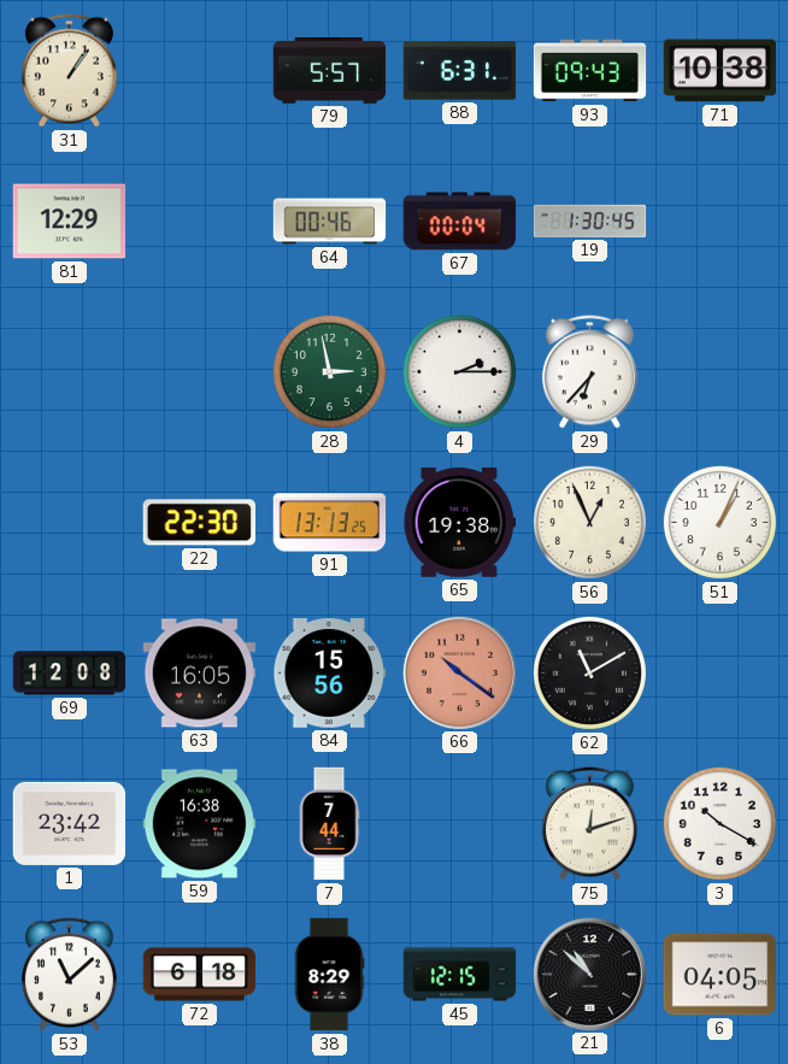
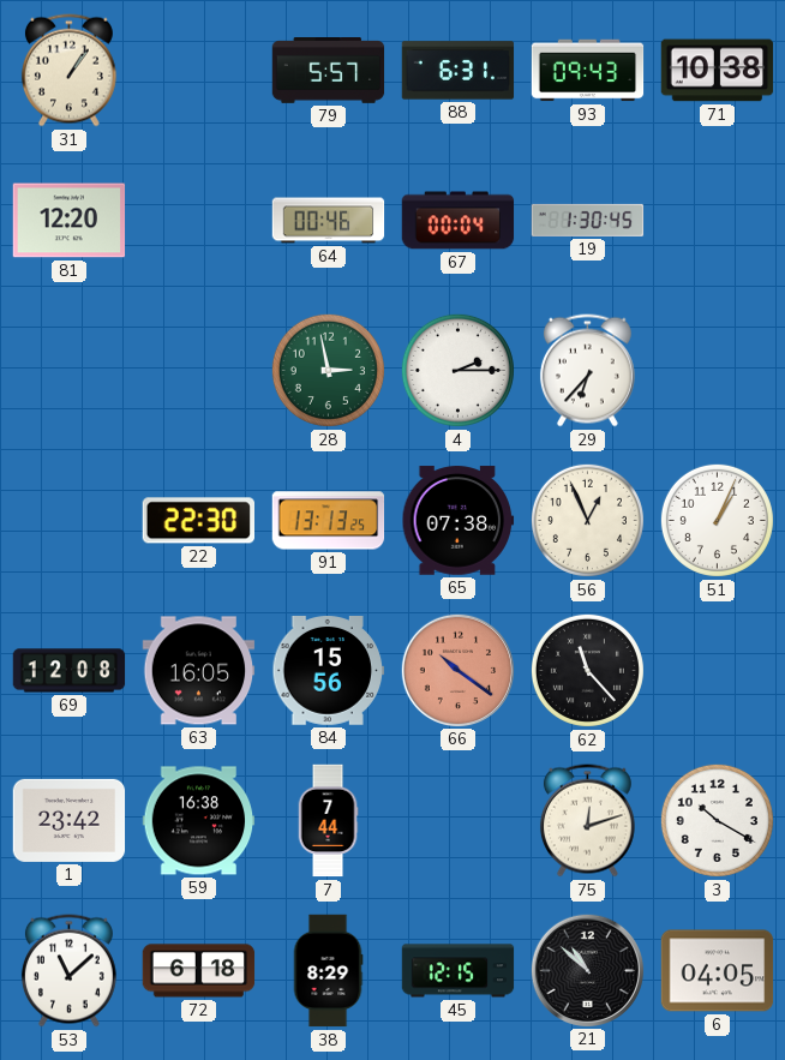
81: 12:29 -> 12:20 (70, 221)
65: 19:38 -> 07:38 (459, 521)
62: 11:10 -> 11:23 (587, 670)
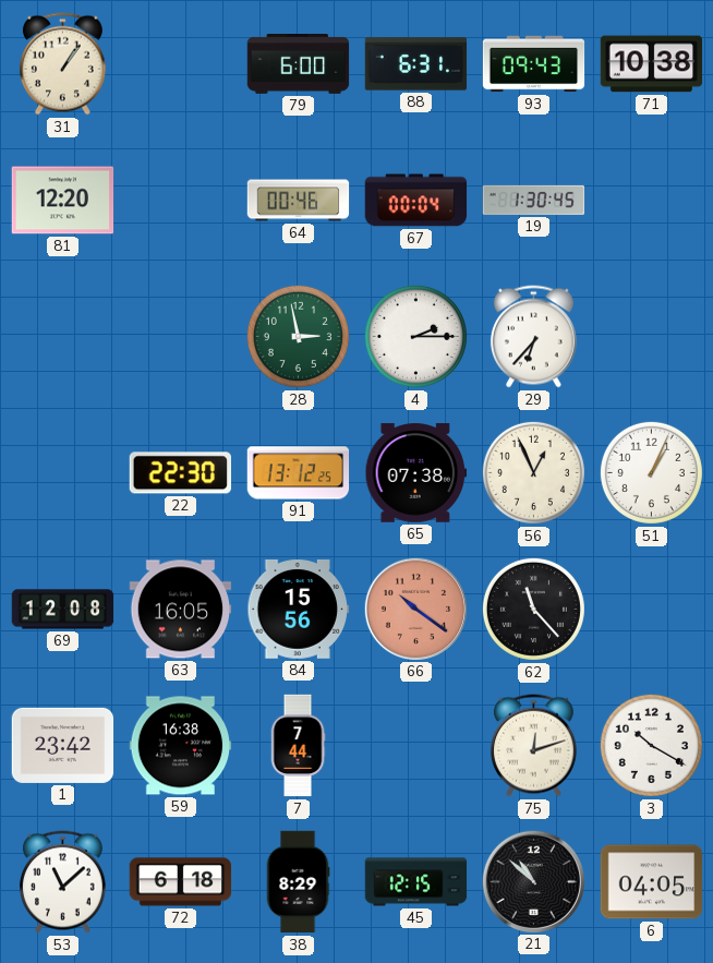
79: 5:57 -> 6:00 (299, 64)
91: 13:13 -> 13:12 (299, 473)
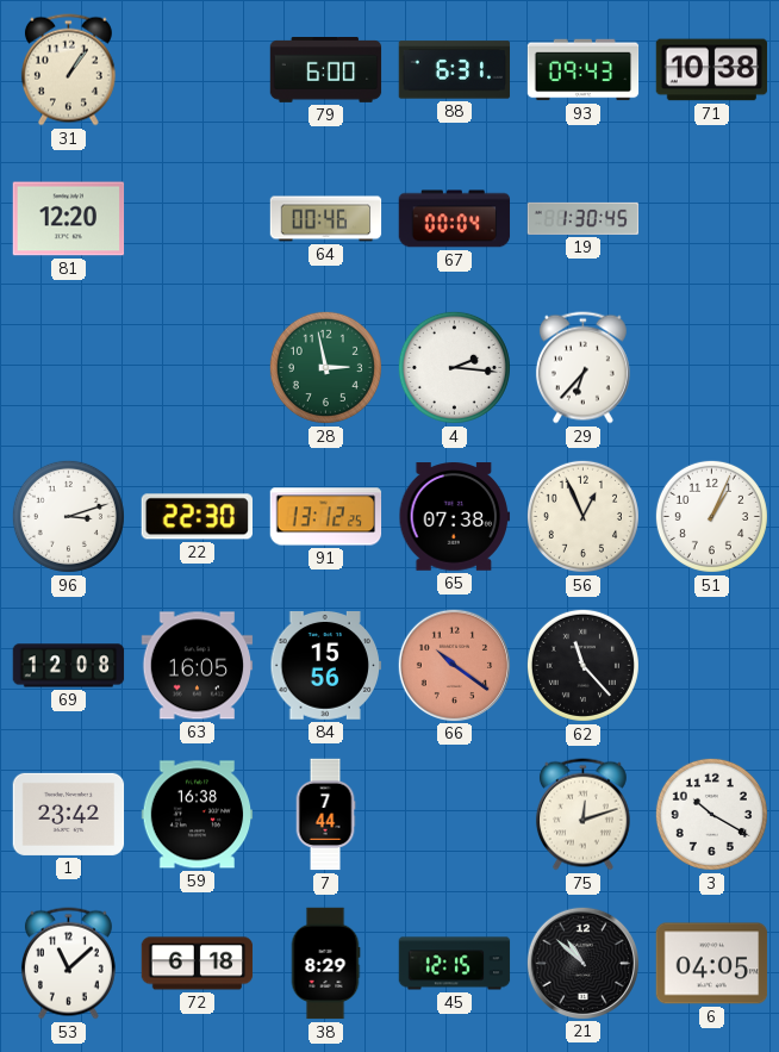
4: 2:15 -> 2:16 (454, 367)
96: none -> 3:12 (68, 516)
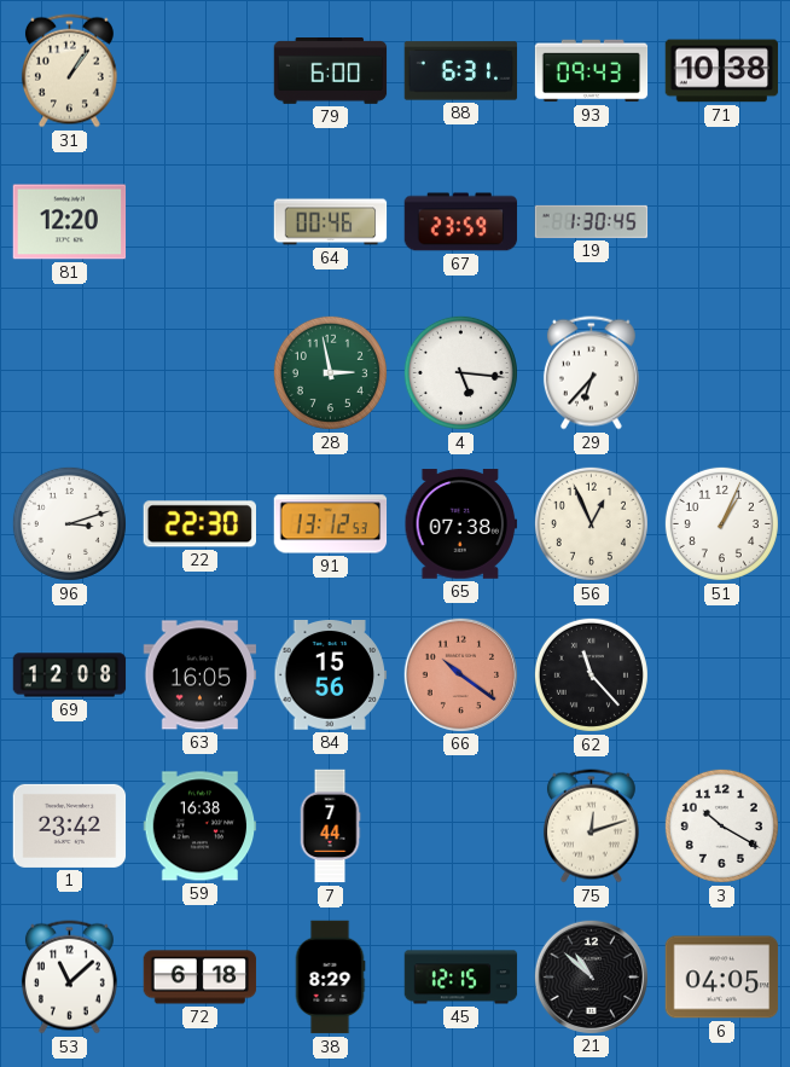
67: 00:04 -> 23:59 (461, 222)
4: 2:16 -> 5:16 (460, 372)
91: 13:12:25 -> 13:12:53 (331, 524)
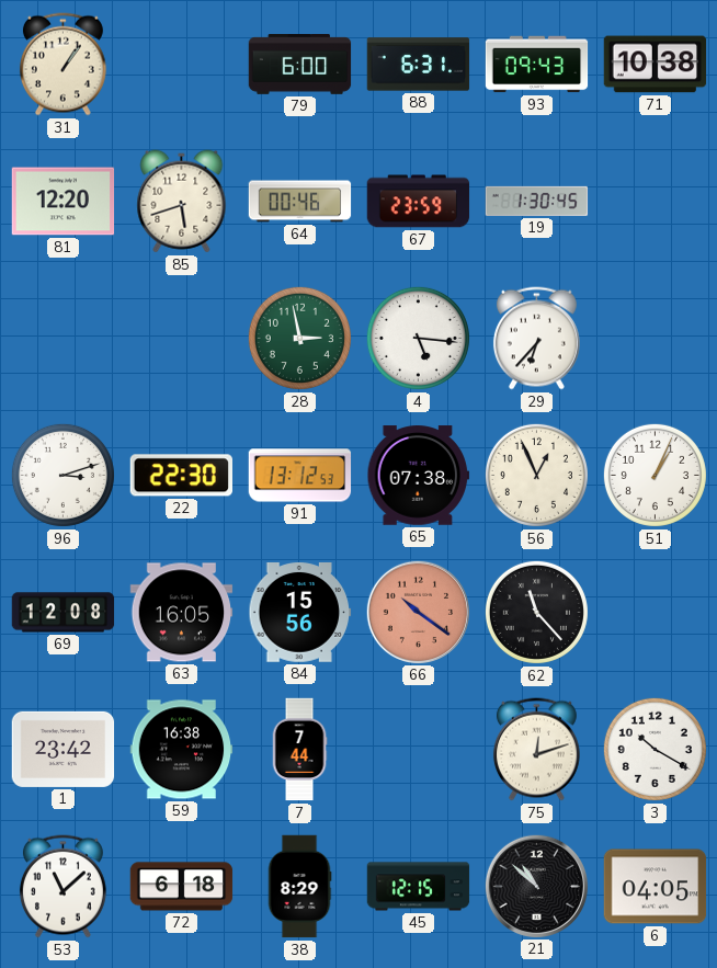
85: none -> 5:42 (182, 202)
